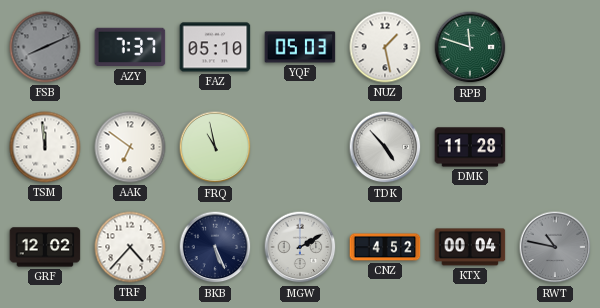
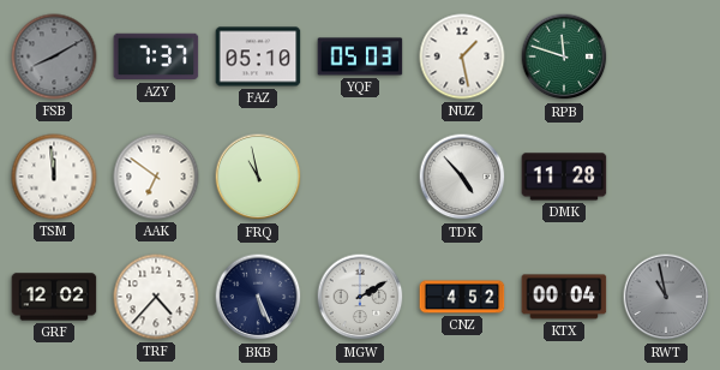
FSB: 8:11 -> 8:10 (54, 56)
RWT: 10:47 -> 10:58 (666, 297)
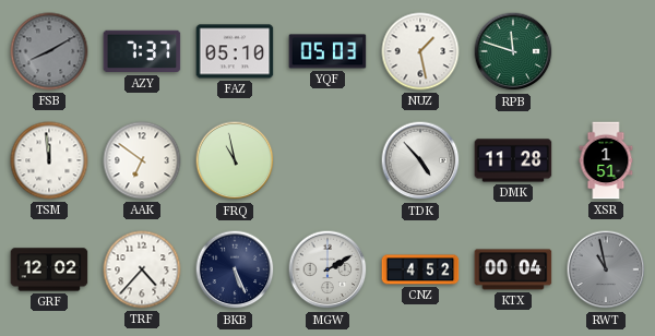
XSR: none -> 1:51 (606, 160)
